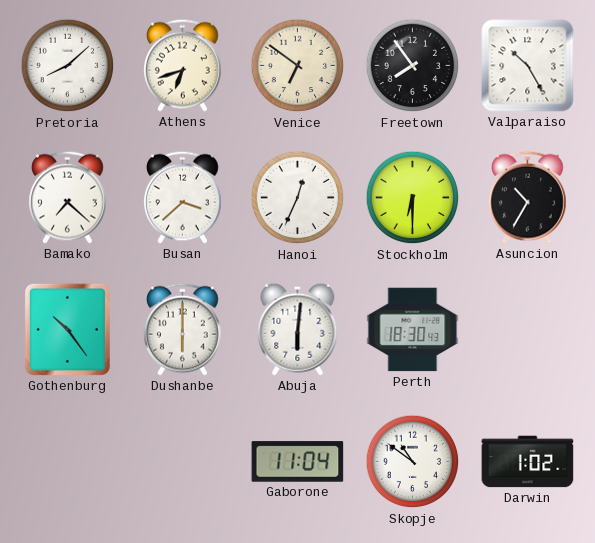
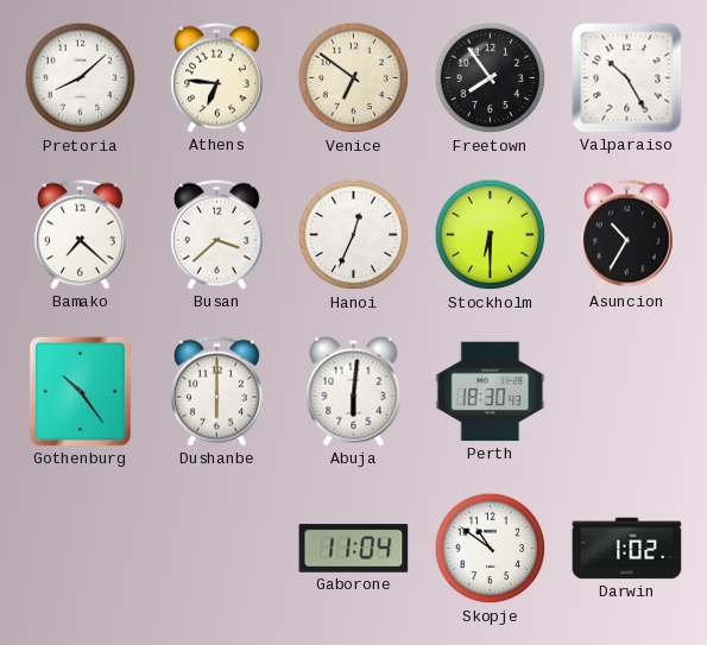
Athens: 6:42 -> 6:46 (217, 77)
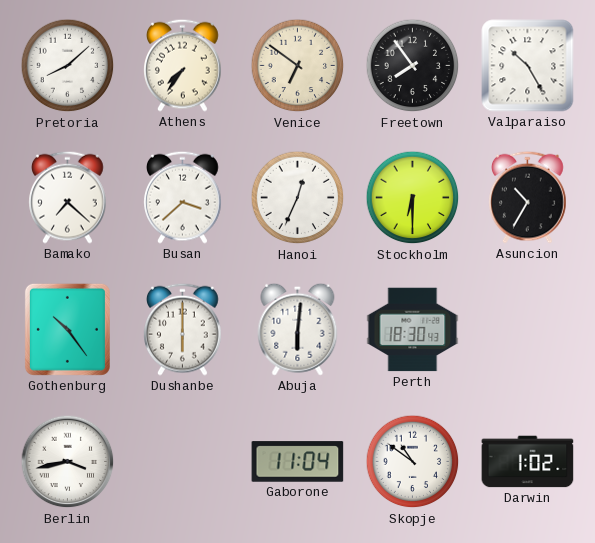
Athens: 6:46 -> 7:36 (183, 65)
Berlin: none -> 3:43 (68, 462)
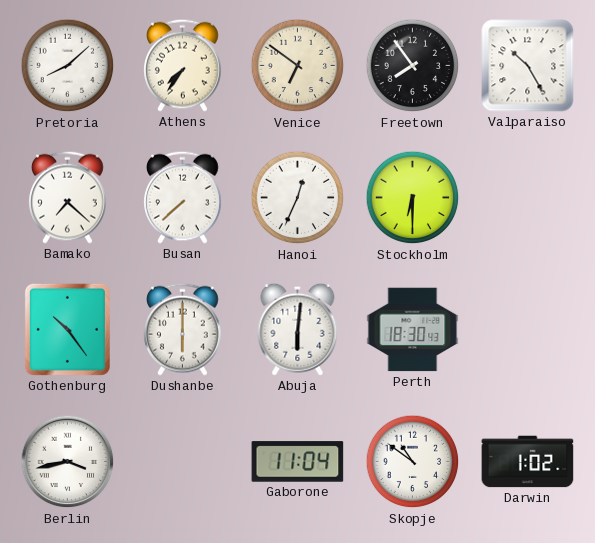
Busan: 3:38 -> 7:38 (183, 197)
Asuncion: 10:35 -> none (528, 197)
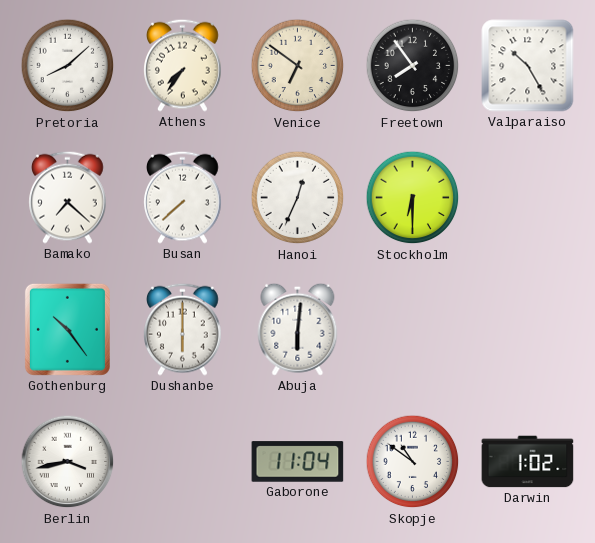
Perth: 18:30 -> none (413, 330)
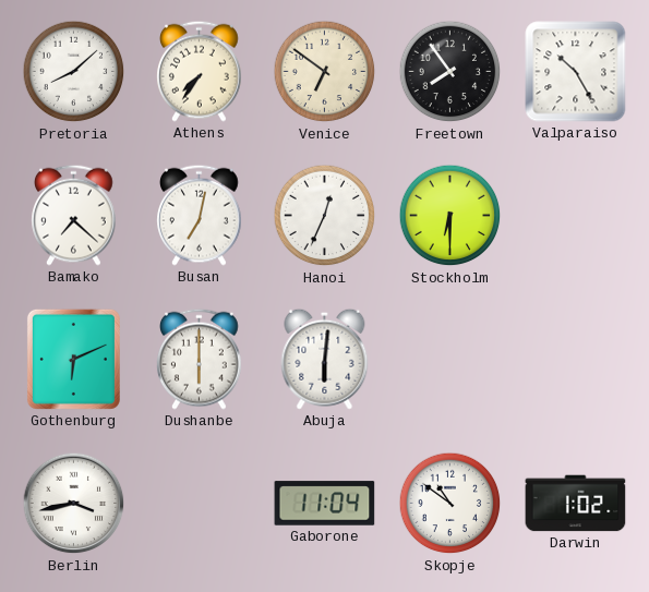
Busan: 7:38 -> 7:02 (200, 215)
Gothenburg: 10:24 -> 6:11 (73, 359)
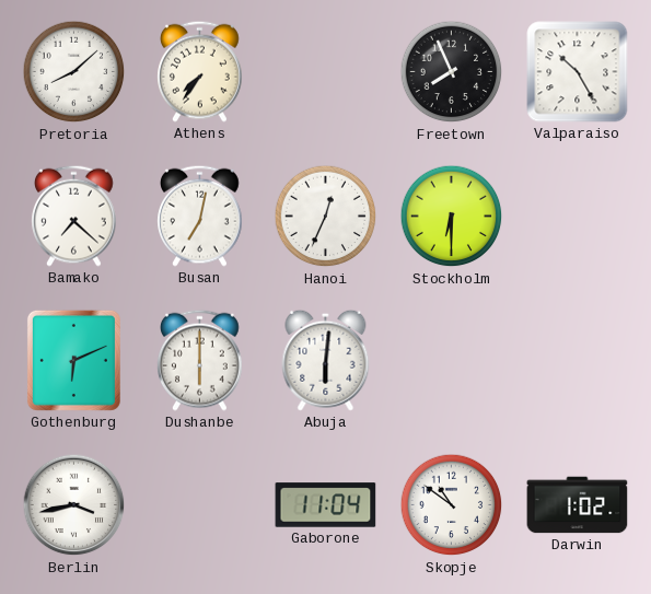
Venice: 6:51 -> none (325, 72)
Freetown: 7:54 -> 7:56 (452, 72)
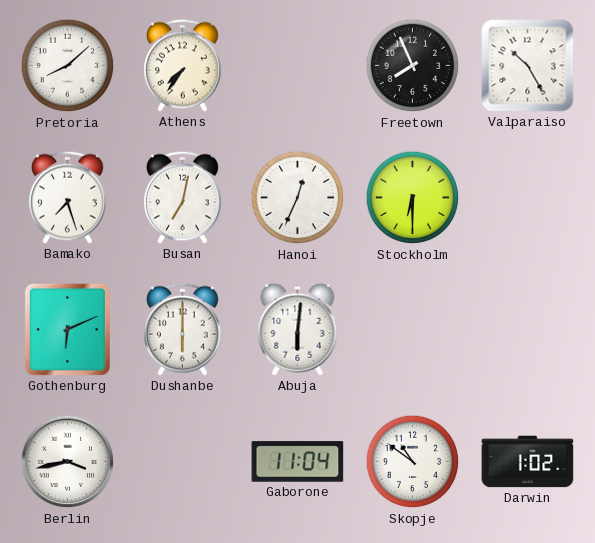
Bamako: 7:22 -> 7:27 (68, 197)
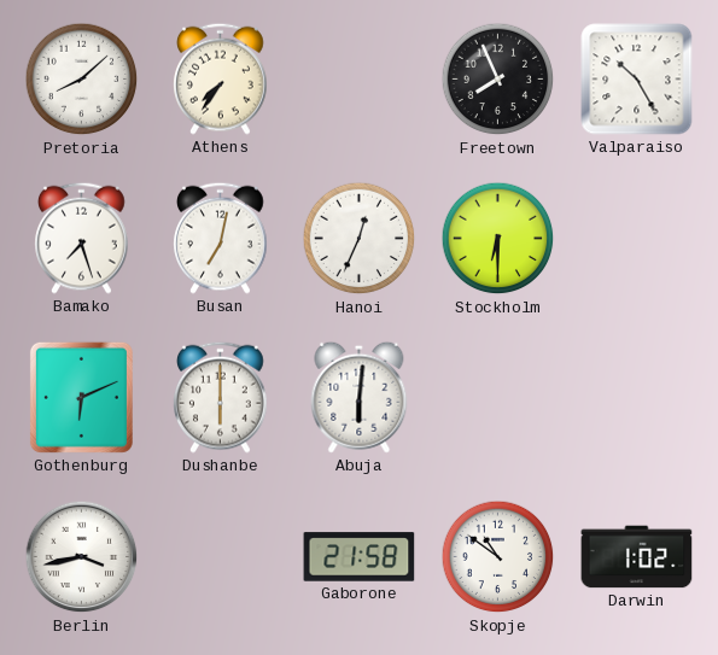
Gaborone: 11:04 -> 21:58 (360, 557)
